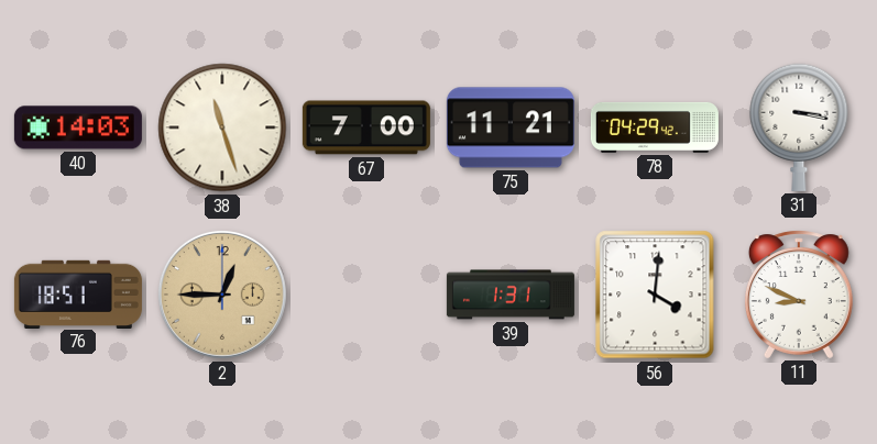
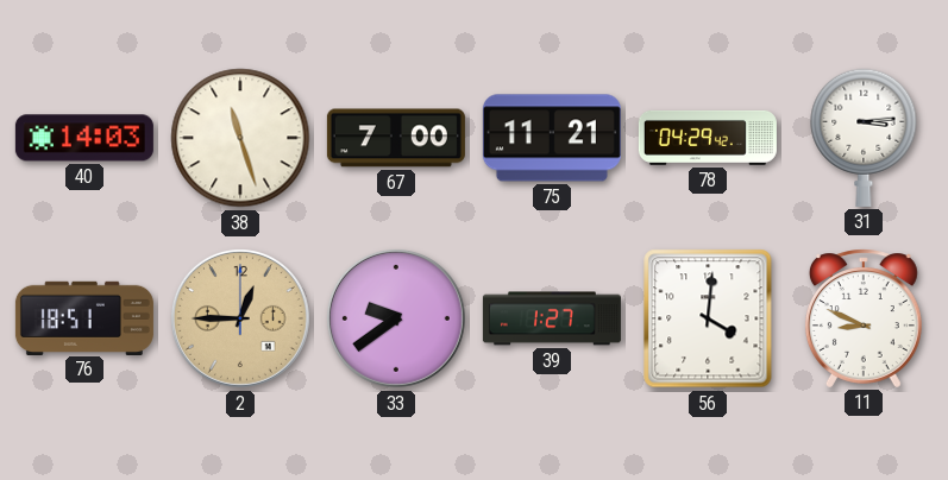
31: 3:17 -> 3:14 (864, 138)
33: none -> 9:39 (396, 318)
39: 1:31 -> 1:27 (552, 318)
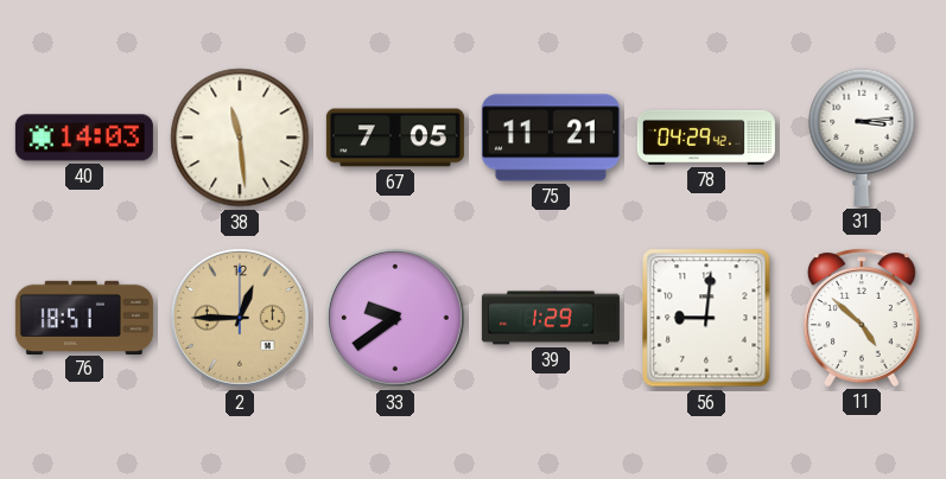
38: 11:27 -> 11:29 (240, 138)
67: 7:00 -> 7:05 (395, 138)
39: 1:27 -> 1:29 (551, 318)
56: 4:01 -> 9:01 (706, 318)
11: 8:49 -> 4:52 (862, 318)
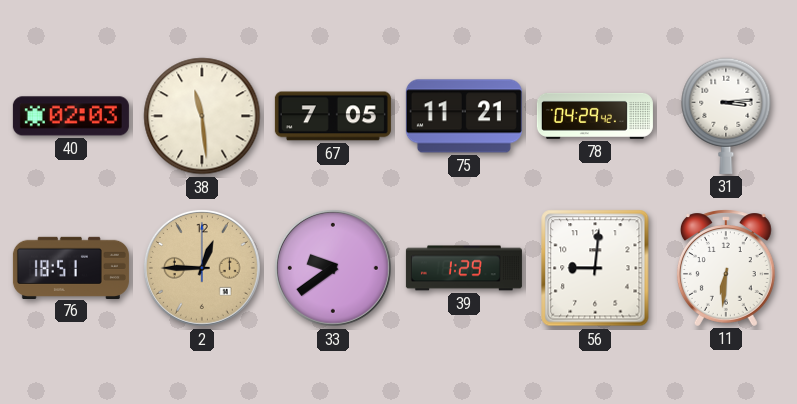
40: 14:03 -> 02:03 (71, 116)
11: 4:52 -> 6:31 (726, 268)
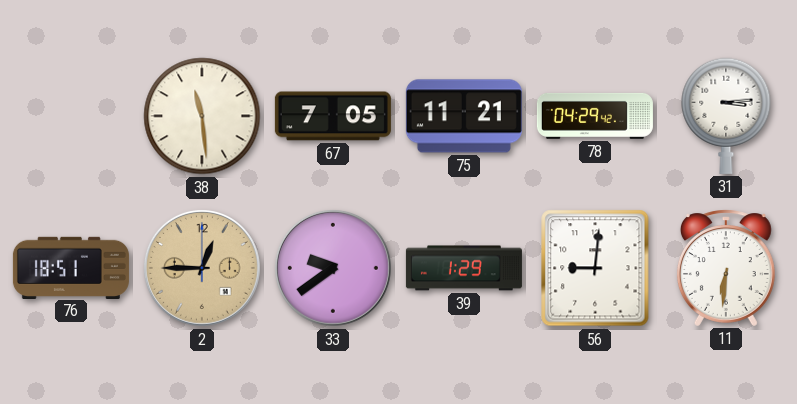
40: 02:03 -> none (71, 116)
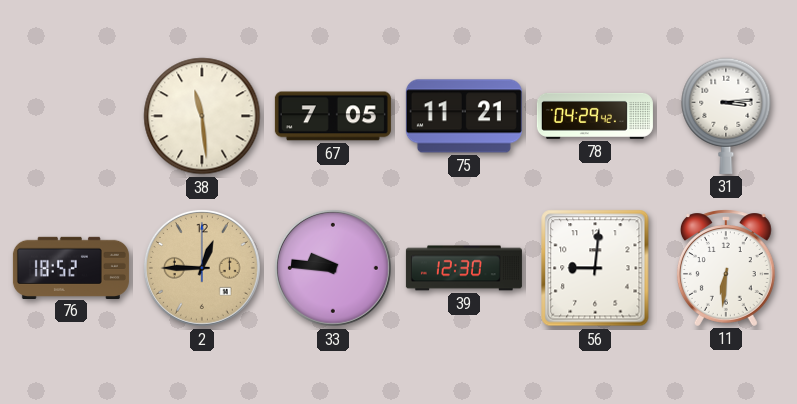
76: 18:51 -> 18:52 (71, 267)
33: 9:39 -> 9:46 (333, 268)
39: 1:29 -> 12:30 (464, 268)
